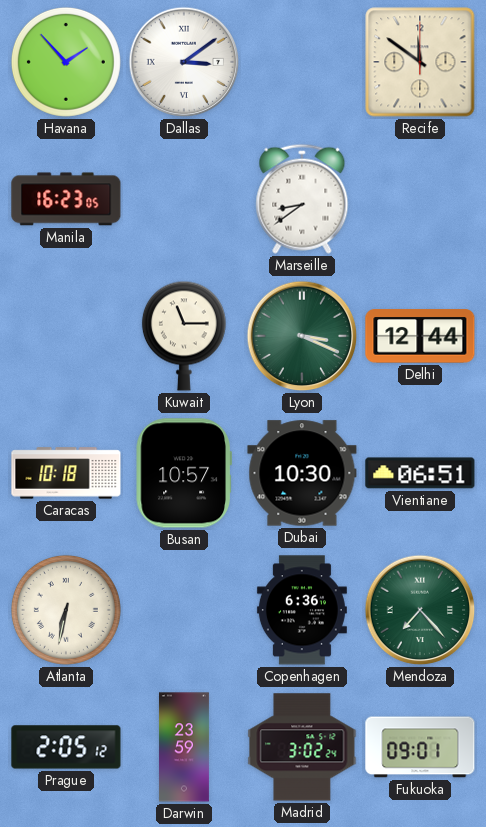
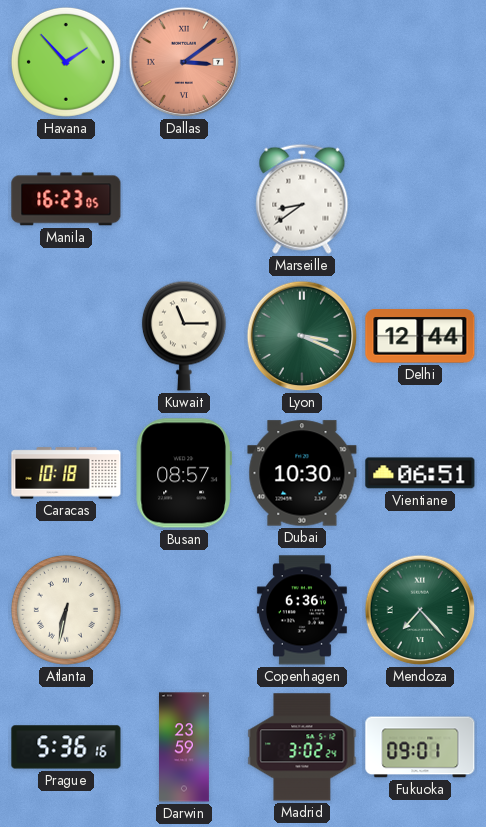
Dallas dial: white -> salmon (184, 62)
Recife: 11:51 -> none (420, 62)
Busan: 10:57 -> 08:57 (184, 473)
Prague: 2:05 -> 5:36 (66, 747)
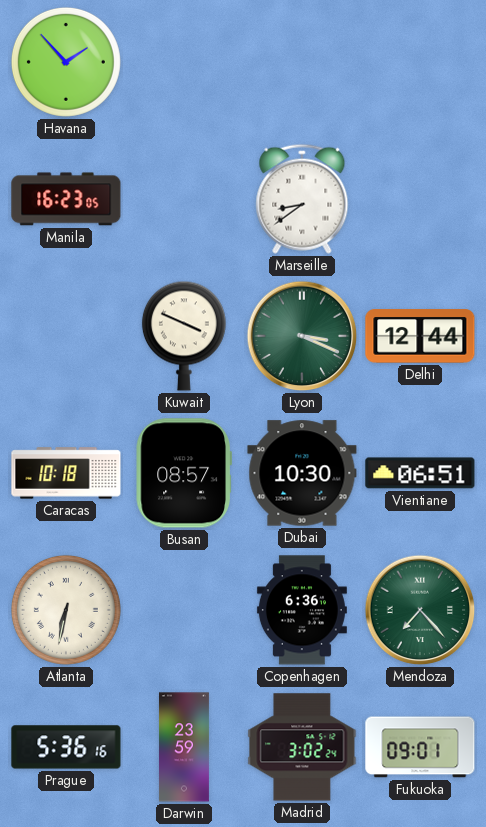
Dallas: 3:09 -> none (184, 62)
Kuwait: 11:15 -> 3:49 (184, 336)
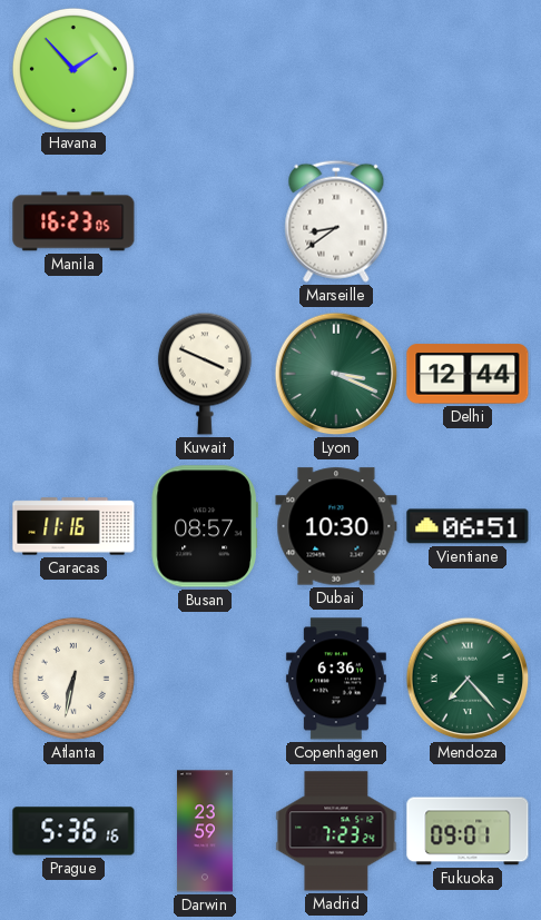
Caracas: 10:18 -> 11:16 (73, 526)
Madrid: 3:02 -> 7:23 (336, 831)
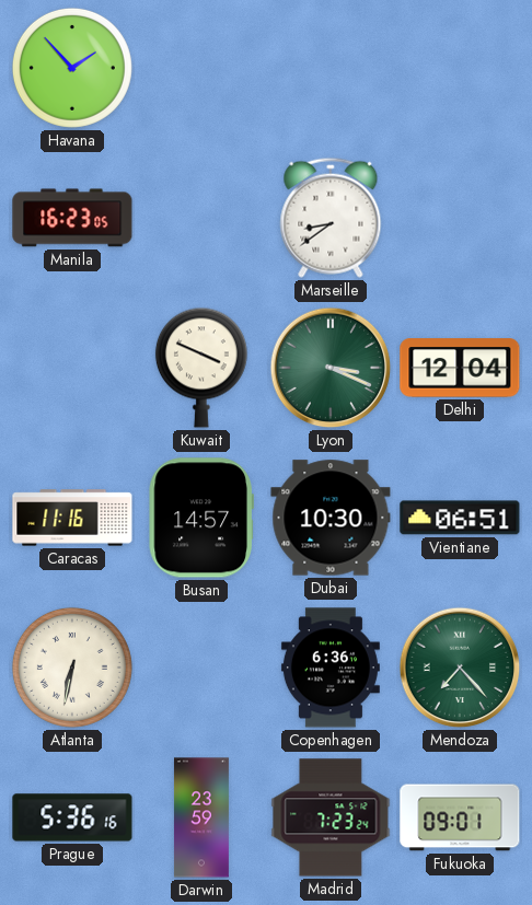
Delhi: 12:44 -> 12:04 (460, 368)
Busan: 08:57 -> 14:57 (201, 518)
